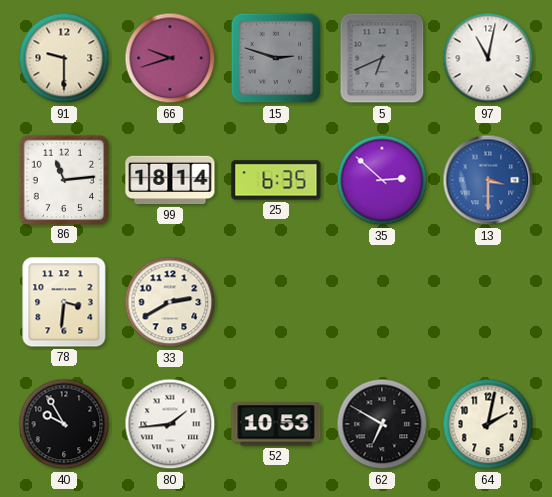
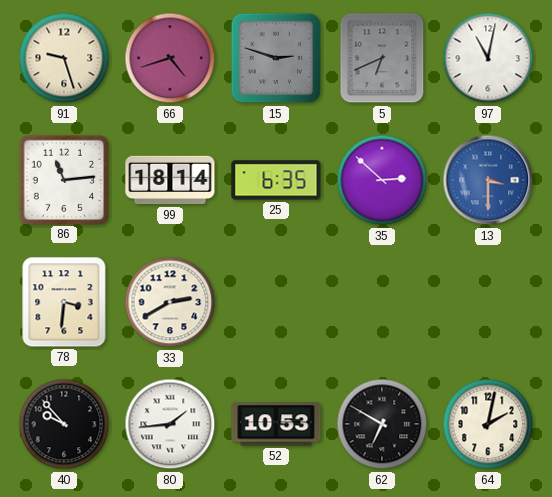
91: 9:30 -> 9:27 (64, 58)
66: 9:42 -> 4:42 (170, 58)
40: 9:55 -> 9:53 (64, 424)
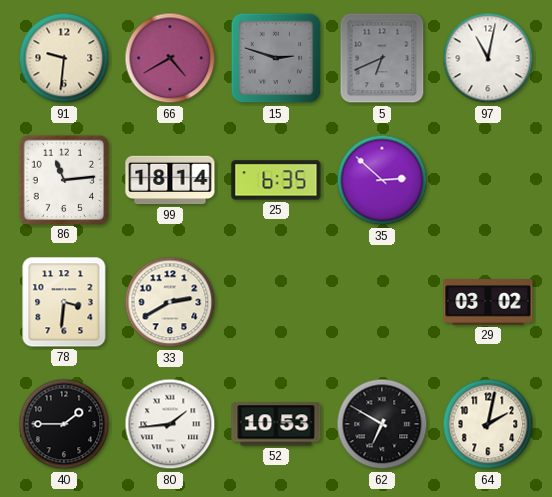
91: 9:27 -> 9:31 (64, 58)
66: 4:42 -> 4:40 (170, 58)
13: 3:30 -> none (488, 180)
29: none -> 03:02 (488, 302)
40: 9:53 -> 1:45 (64, 424)
